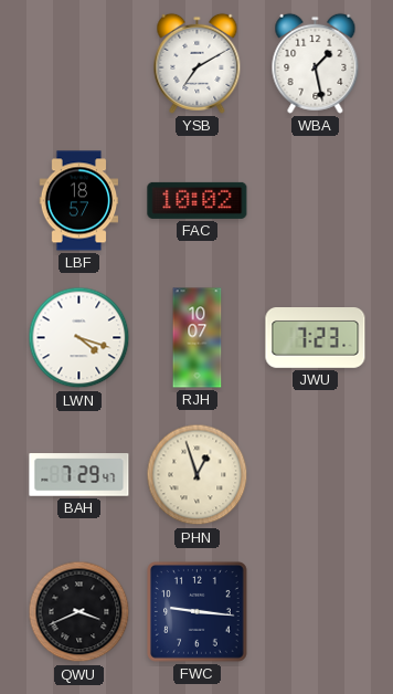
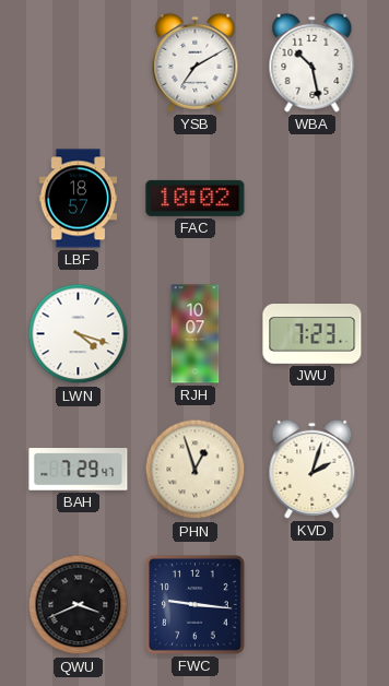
WBA: 1:28 -> 10:28 (313, 62)
KVD: none -> 2:03 (313, 469)
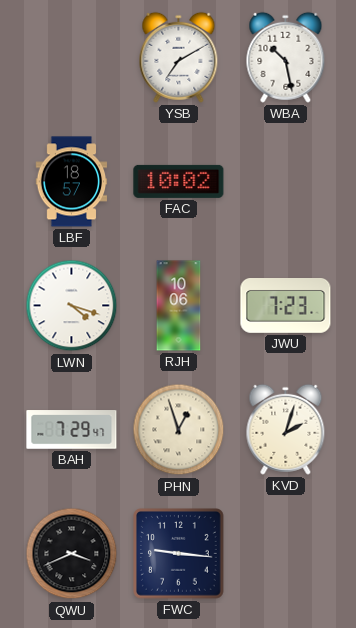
RJH: 10:07 -> 10:06 (179, 306)
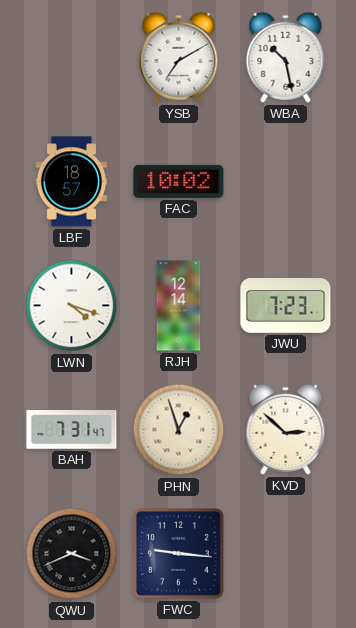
RJH: 10:06 -> 12:14 (179, 306)
BAH: 7:29 -> 7:31 (72, 430)
KVD: 2:03 -> 2:52 (286, 429)
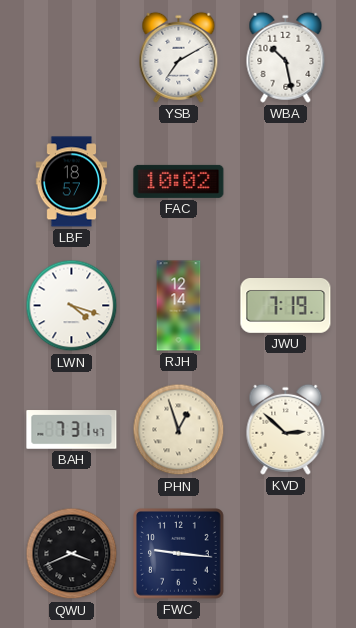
JWU: 7:23 -> 7:19 (286, 306)
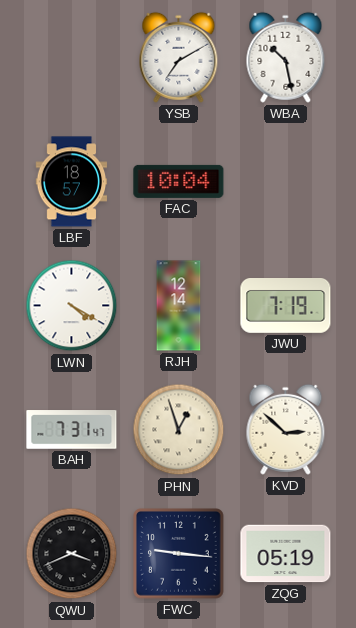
FAC: 10:02 -> 10:04 (179, 181)
LWN: 4:18 -> 4:20 (72, 306)
ZQG: none -> 05:19 (286, 554)
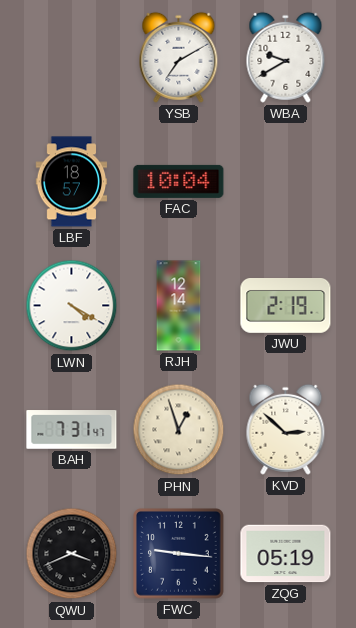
WBA: 10:28 -> 9:40 (286, 57)
JWU: 7:19 -> 2:19 (286, 306)
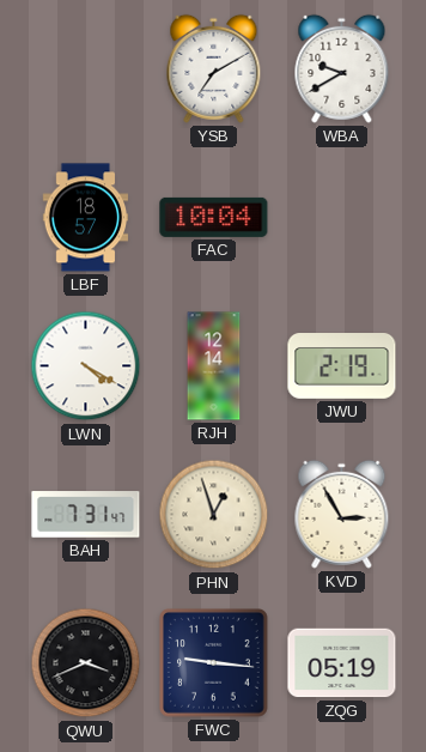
KVD: 2:52 -> 2:55 (342, 514)
